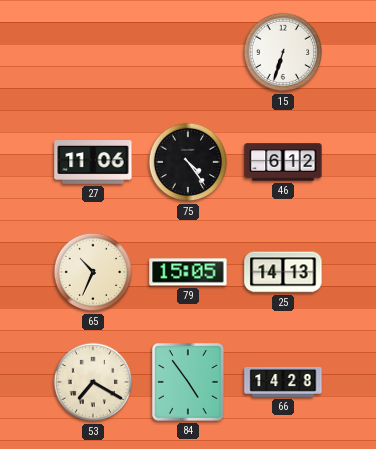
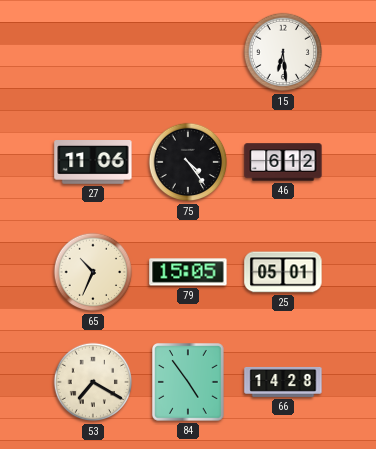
15: 6:33 -> 6:29 (283, 52)
25: 14:13 -> 05:01 (283, 272)
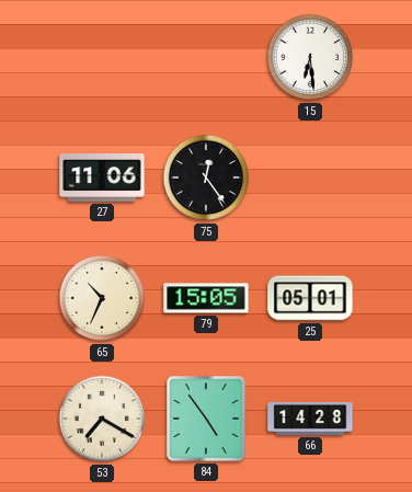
75: 4:24 -> 12:24 (206, 178)
46: 6:12 -> none (283, 162)
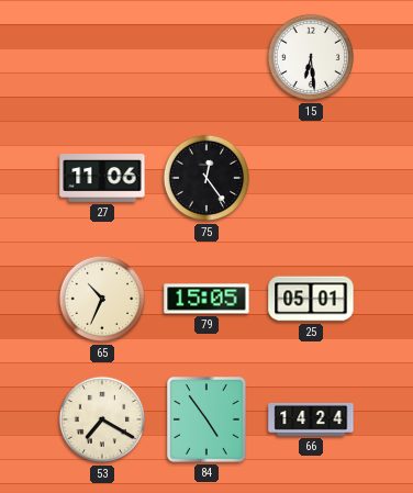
66: 14:28 -> 14:24 (311, 419)
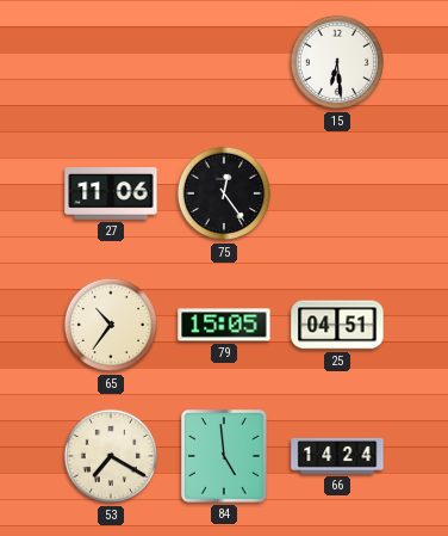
65: 10:34 -> 10:36 (111, 325)
25: 05:01 -> 04:51 (337, 325)
84: 4:54 -> 4:59 (225, 457)
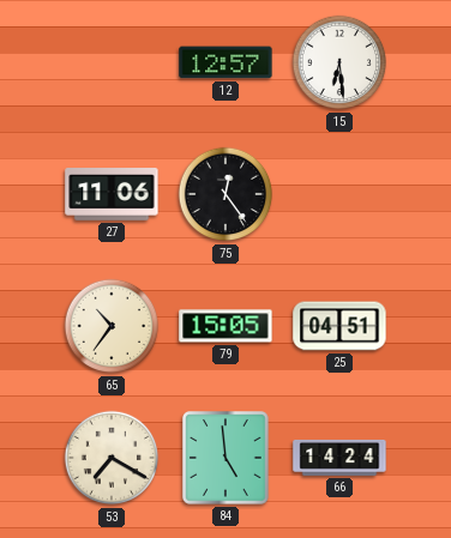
12: none -> 12:57 (225, 62)
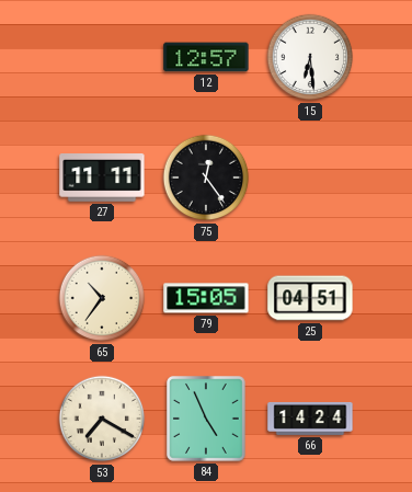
27: 11:06 -> 11:11 (102, 179)
84: 4:59 -> 4:56 (207, 420)
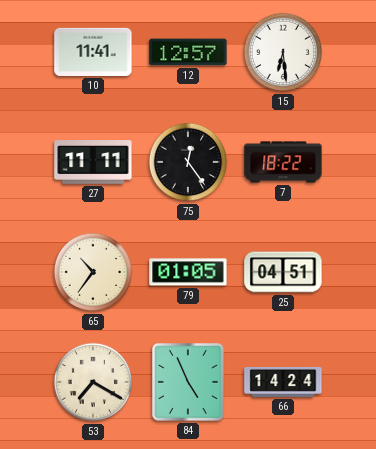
10: none -> 11:41 (93, 52)
7: none -> 18:22 (283, 162)
79: 15:05 -> 01:05 (188, 272)
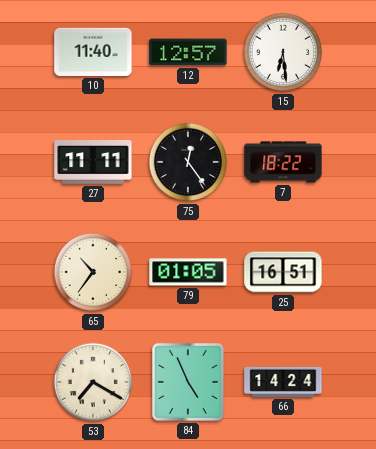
10: 11:41 -> 11:40 (93, 52)
25: 04:51 -> 16:51 (283, 272)
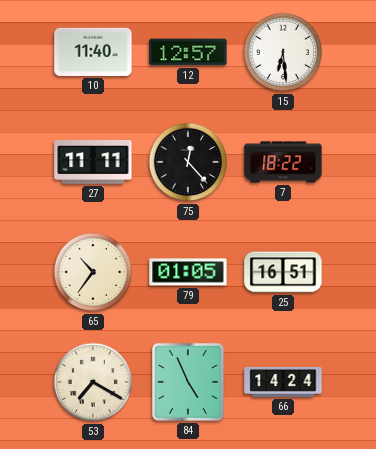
75: 12:24 -> 12:23 (188, 162)
